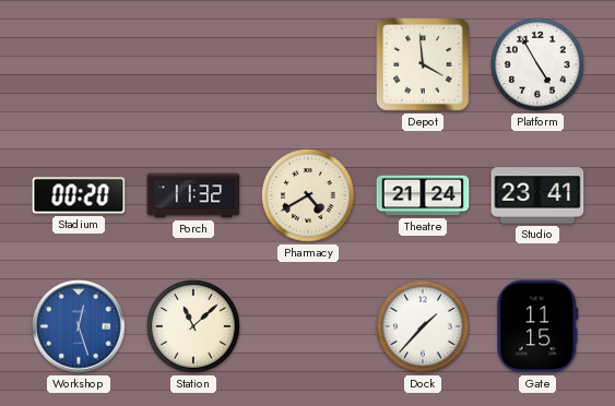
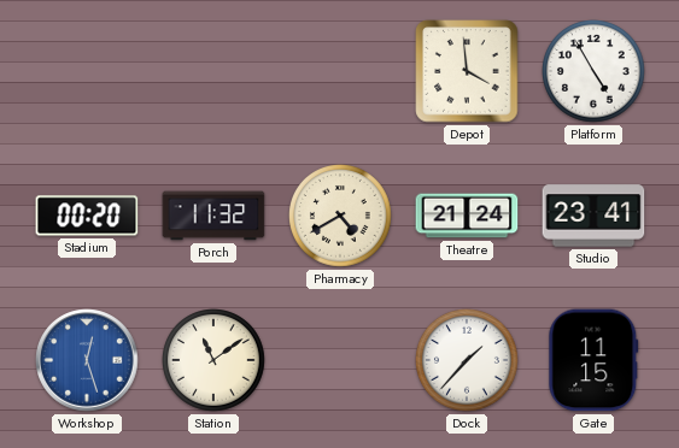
Station: 11:08 -> 11:09 (215, 361)
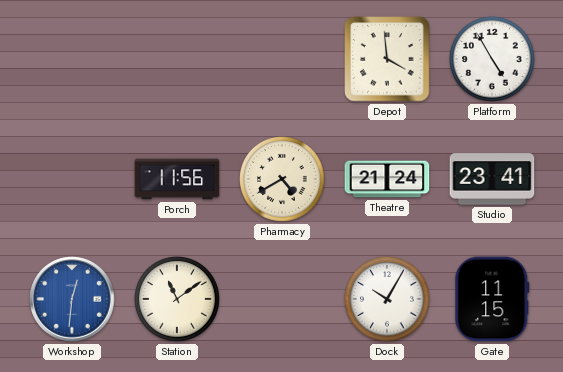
Stadium: 00:20 -> none (87, 216)
Porch: 11:32 -> 11:56 (177, 179)
Workshop: 12:27 -> 12:31 (72, 299)
Dock: 1:37 -> 10:05 (388, 300)
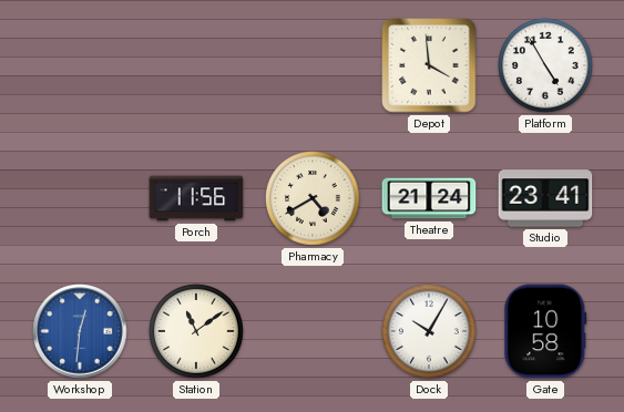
Gate: 11:15 -> 10:58 (545, 331)
